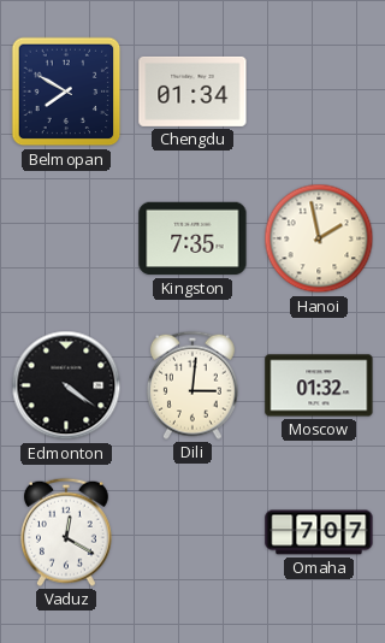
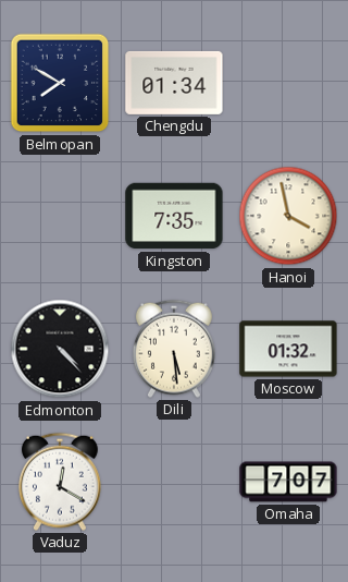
Hanoi: 1:58 -> 3:58 (288, 216)
Edmonton: 4:21 -> 4:23 (60, 349)
Dili: 3:01 -> 5:29 (174, 349)
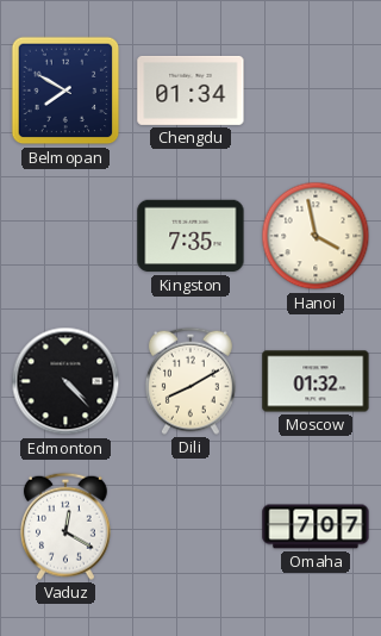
Dili: 5:29 -> 8:10 (190, 381)
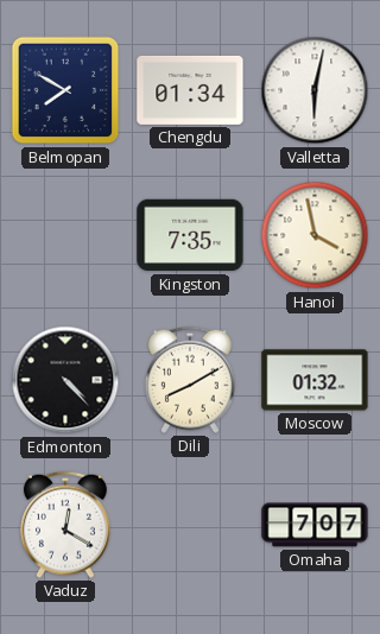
Valletta: none -> 6:02 (315, 90)
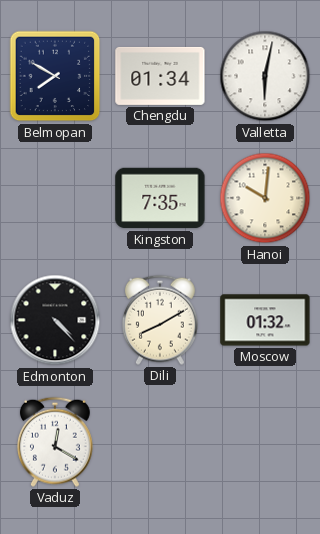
Hanoi: 3:58 -> 10:01 (265, 198)
Omaha: 7:07 -> none (315, 525)
